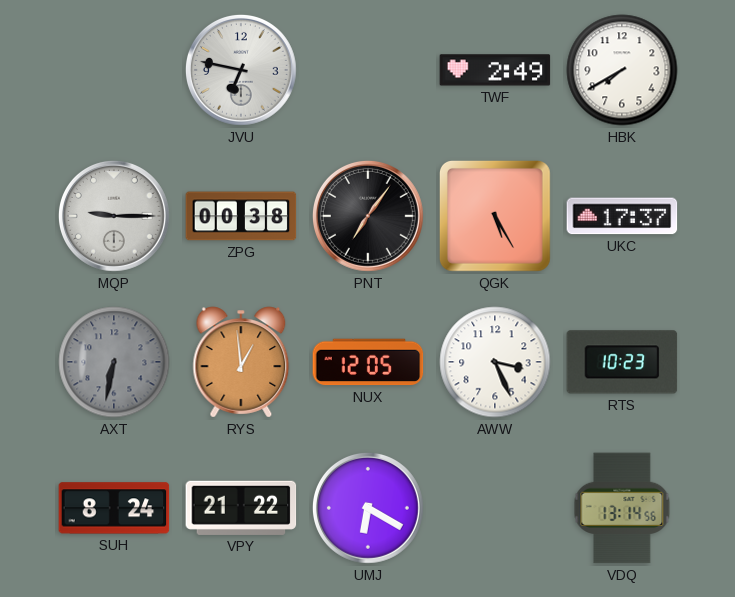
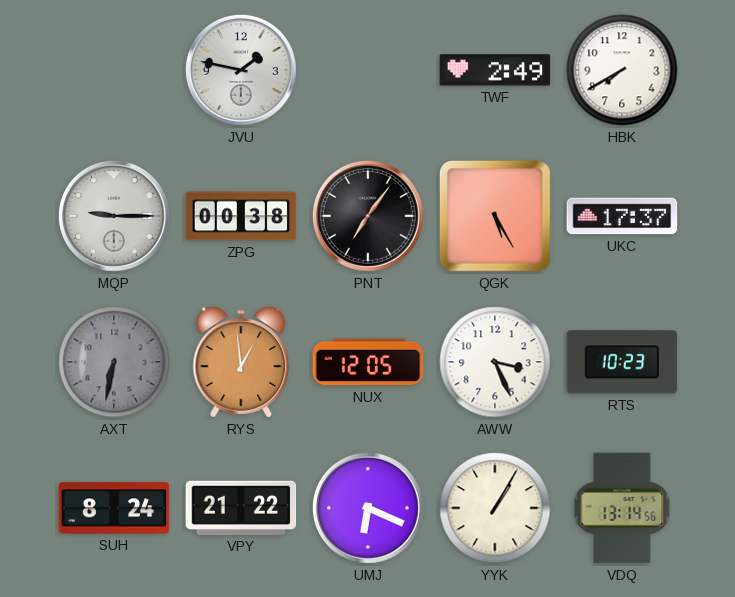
JVU: 6:47 -> 1:47 (241, 70)
UMJ: 6:20 -> 6:19 (368, 508)
YYK: none -> 1:05 (495, 508)
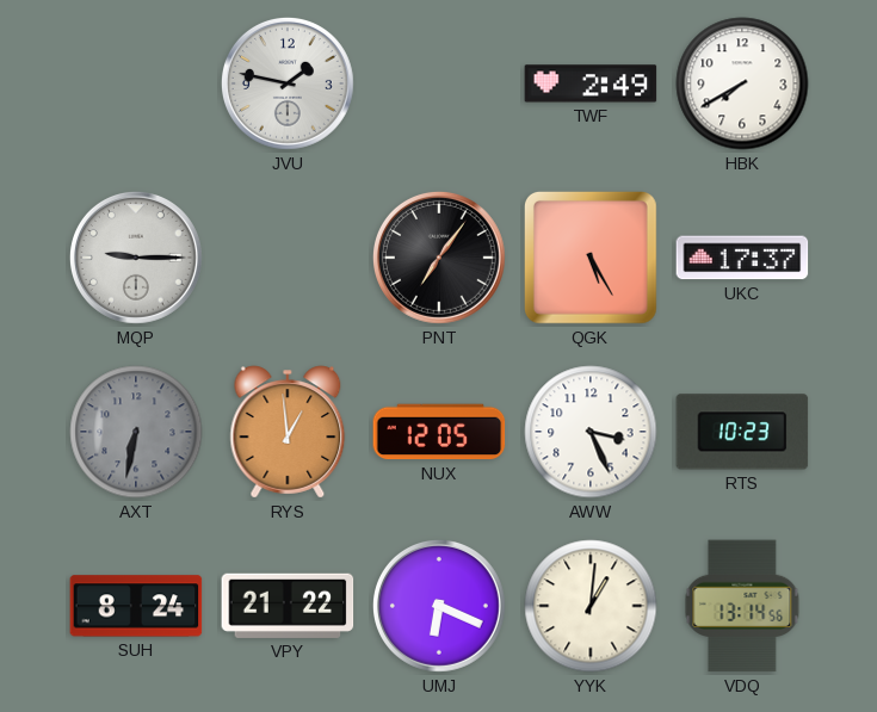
ZPG: 00:38 -> none (241, 216)
YYK: 1:05 -> 1:01 (591, 606)
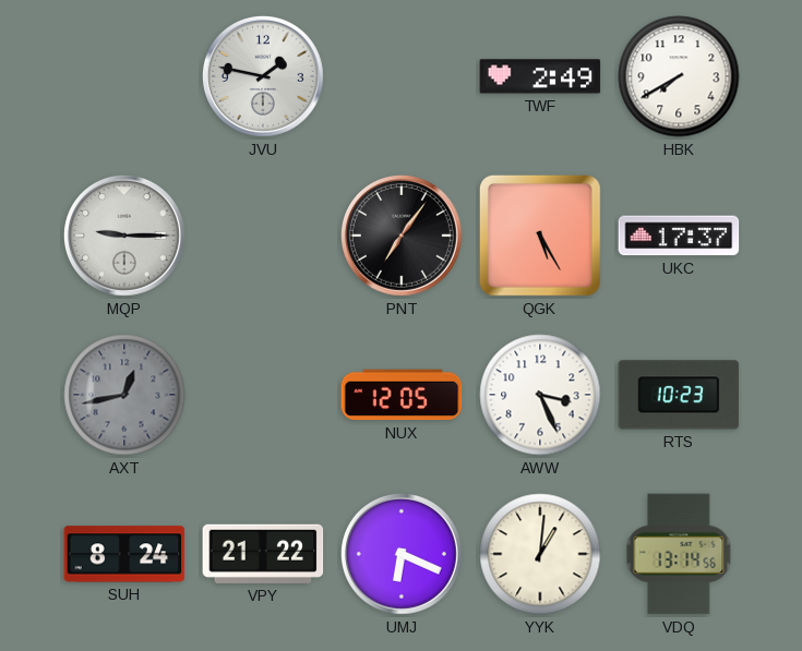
AXT: 6:32 -> 12:43 (124, 395)
RYS: 12:59 -> none (288, 432)
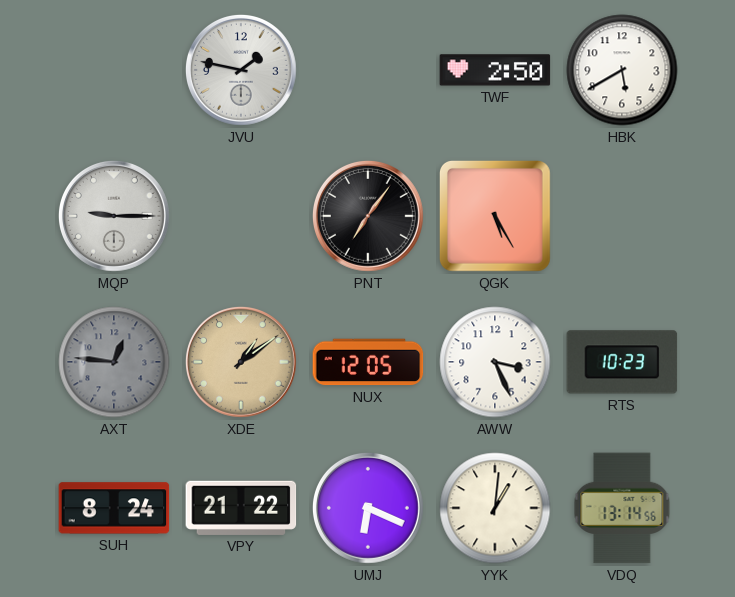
TWF: 2:49 -> 2:50 (495, 70)
HBK: 7:40 -> 5:40 (622, 70)
UKC: 17:37 -> none (679, 236)
AXT: 12:43 -> 12:46 (114, 362)
XDE: none -> 1:09 (241, 362)
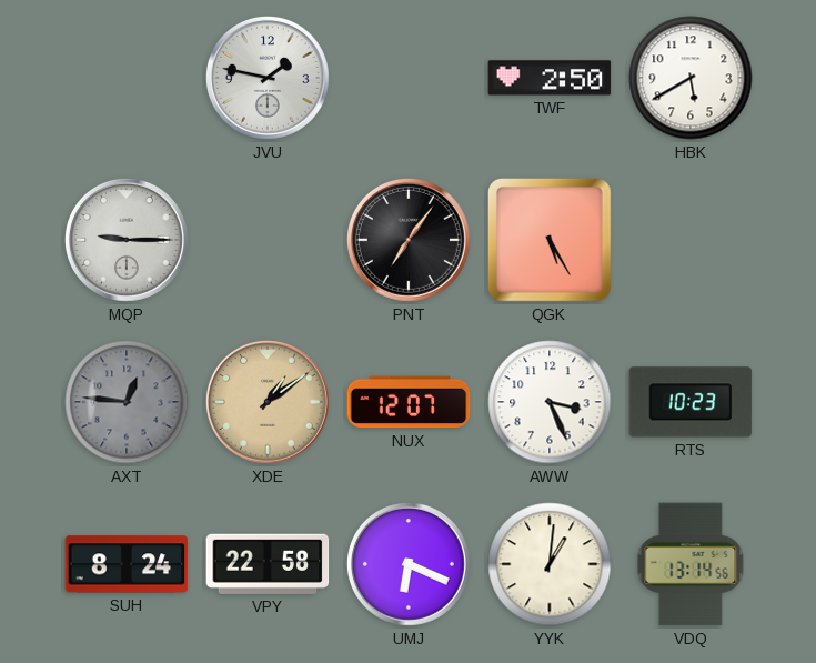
NUX: 12:05 -> 12:07 (409, 402)
VPY: 21:22 -> 22:58 (268, 564)
